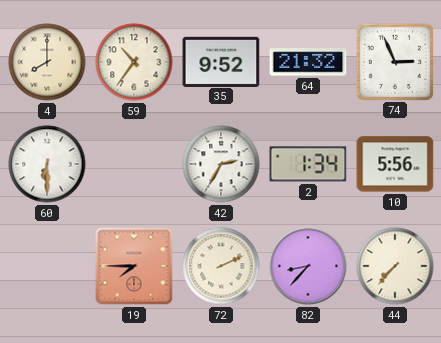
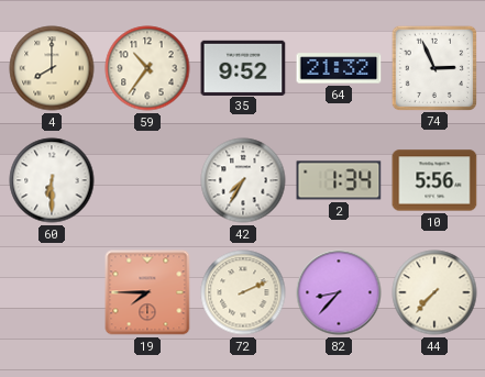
42: 2:35 -> 7:35 (243, 180)
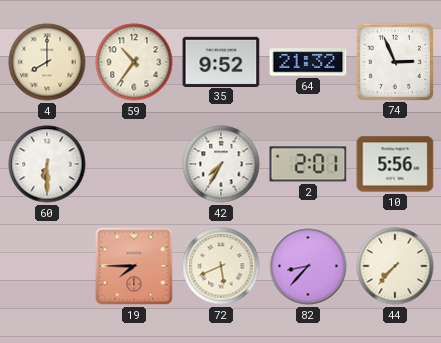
2: 1:34 -> 2:01 (308, 164)
72: 2:11 -> 5:41 (221, 266)
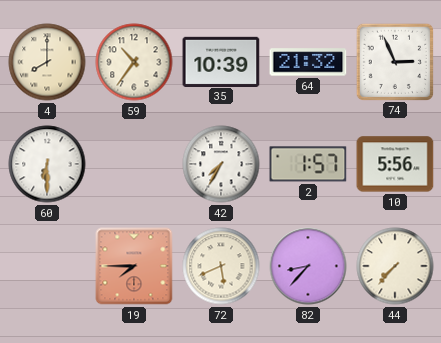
35: 9:52 -> 10:39 (221, 61)
2: 2:01 -> 1:57 (308, 164)
